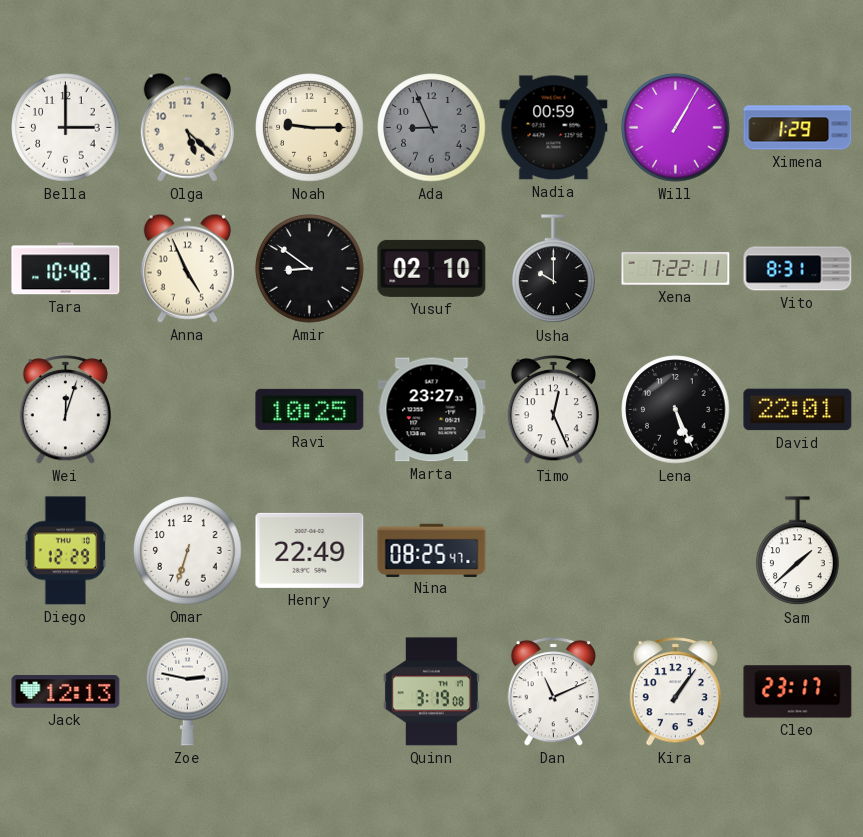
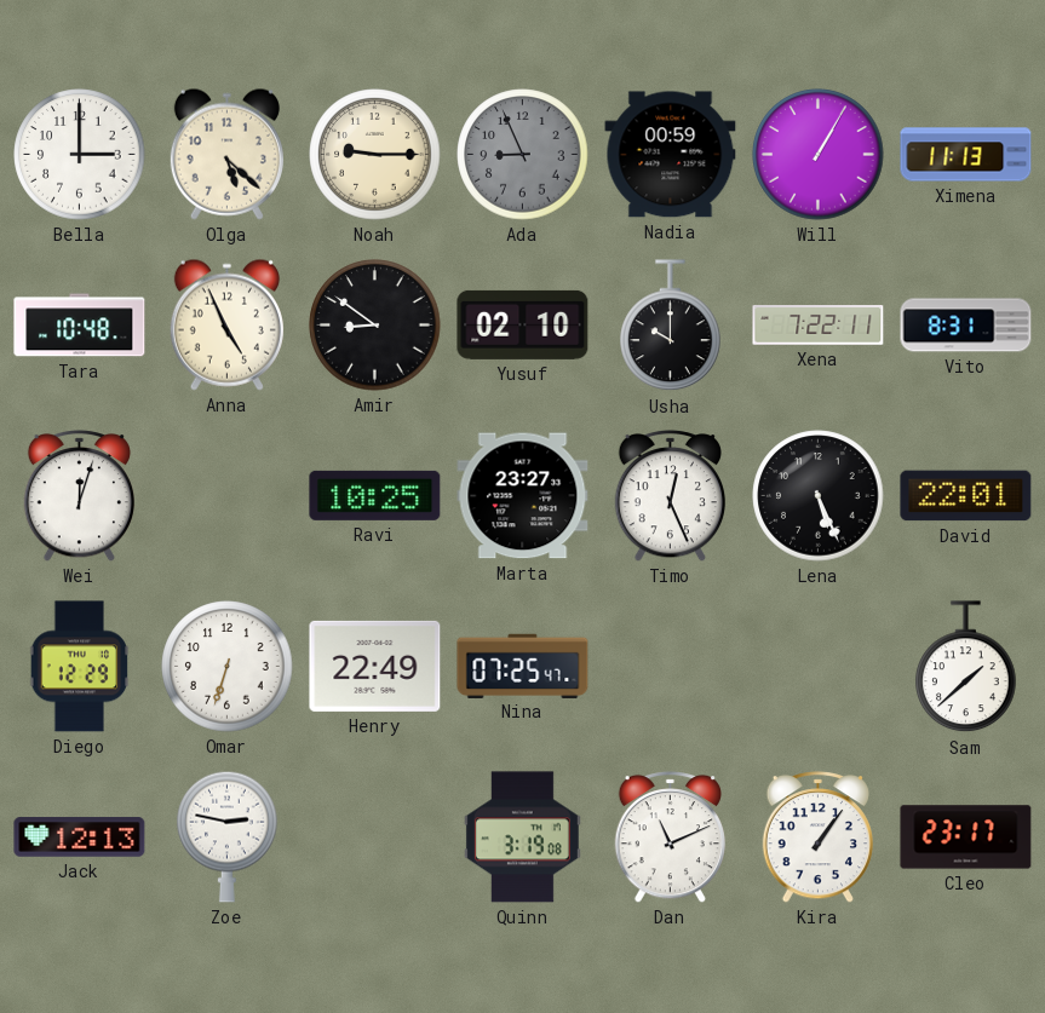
Ximena: 1:29 -> 11:13 (966, 155)
Nina: 08:25 -> 07:25 (523, 666)
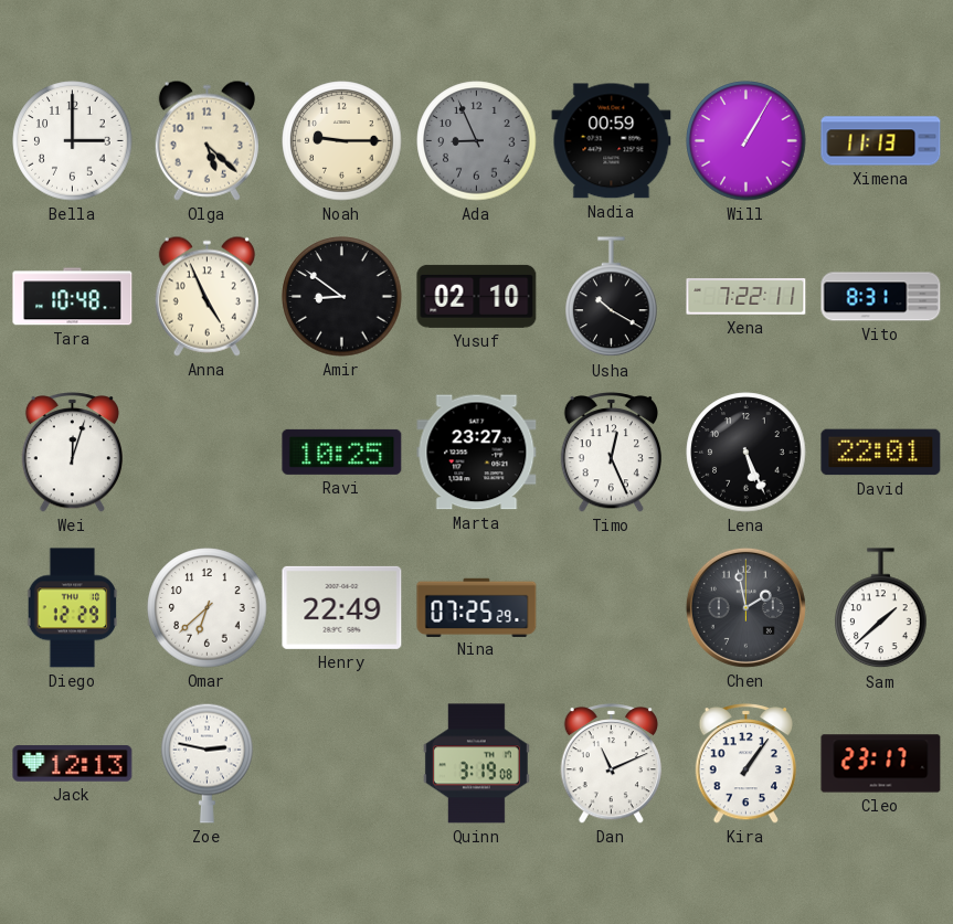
Usha: 10:00 -> 10:20 (612, 297)
Omar: 6:33 -> 6:38 (208, 608)
Nina: 07:25:47 -> 07:25:29 (477, 607)
Chen: none -> 1:58 (745, 607)
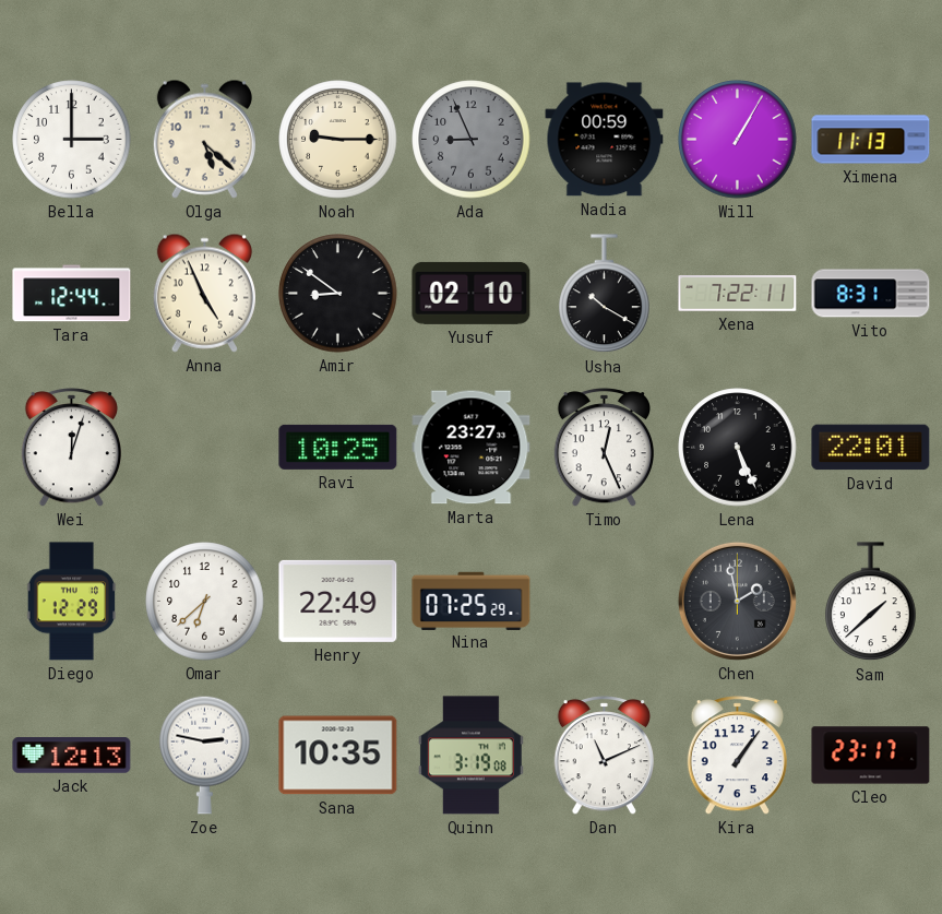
Tara: 10:48 -> 12:44 (72, 294)
Sana: none -> 10:35 (338, 756)
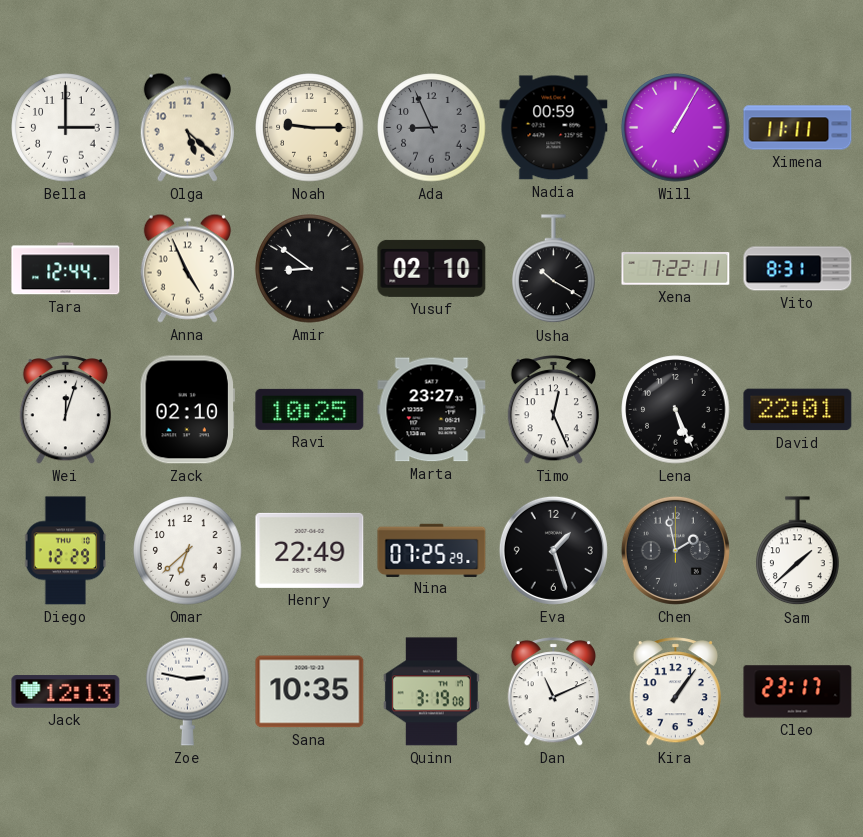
Ximena: 11:13 -> 11:11 (798, 128)
Zack: none -> 02:10 (187, 410)
Eva: none -> 1:27 (553, 550)
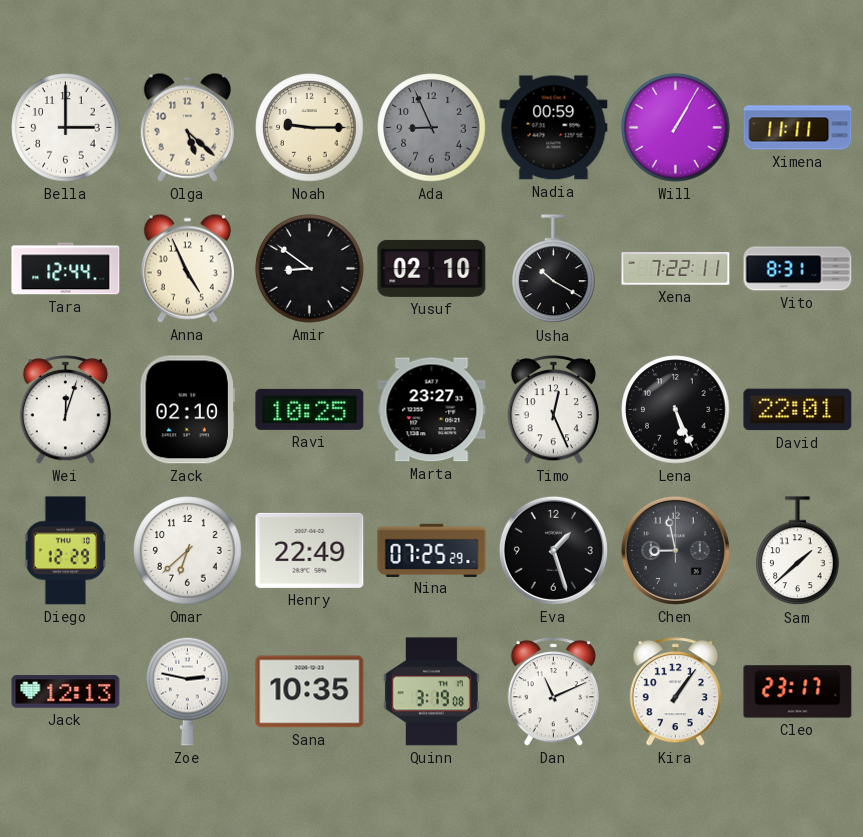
Chen: 1:58 -> 8:58 (675, 550)
